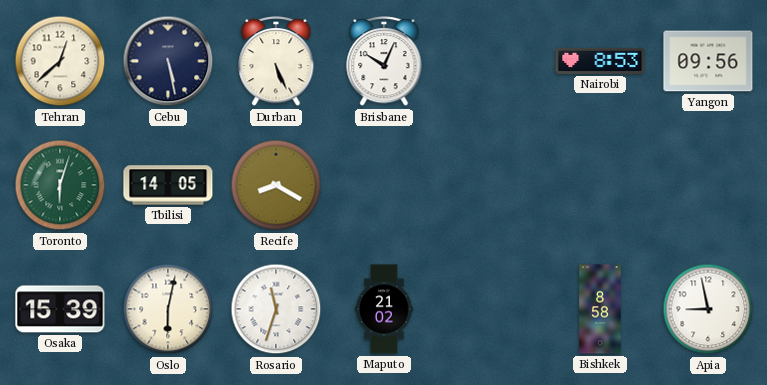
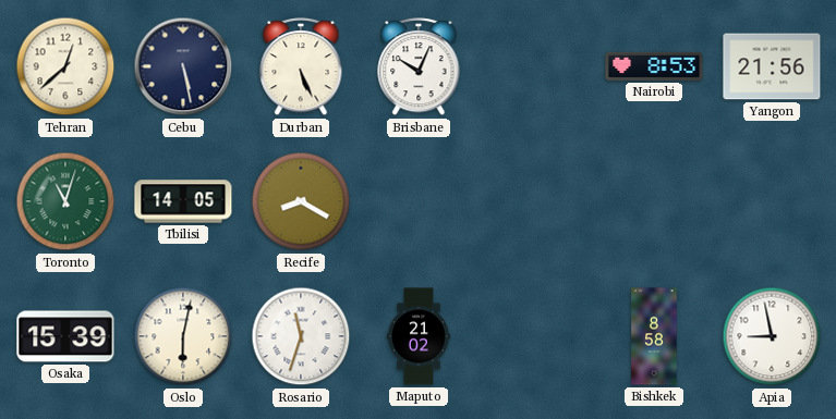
Yangon: 09:56 -> 21:56 (772, 66)
Toronto: 6:03 -> 11:03 (65, 201)
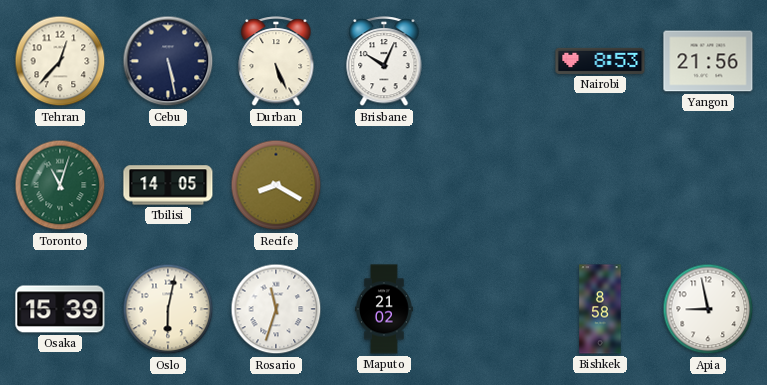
Tehran: 12:38 -> 12:37 (60, 61)
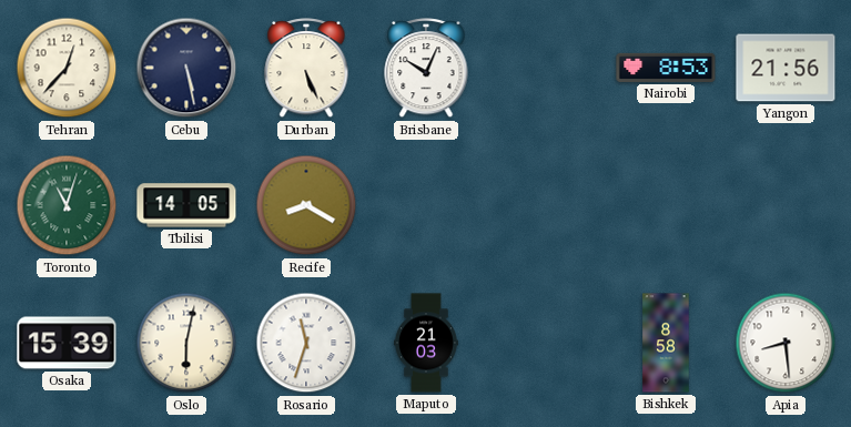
Maputo: 21:02 -> 21:03 (426, 343)
Apia: 8:58 -> 8:29 (786, 343)
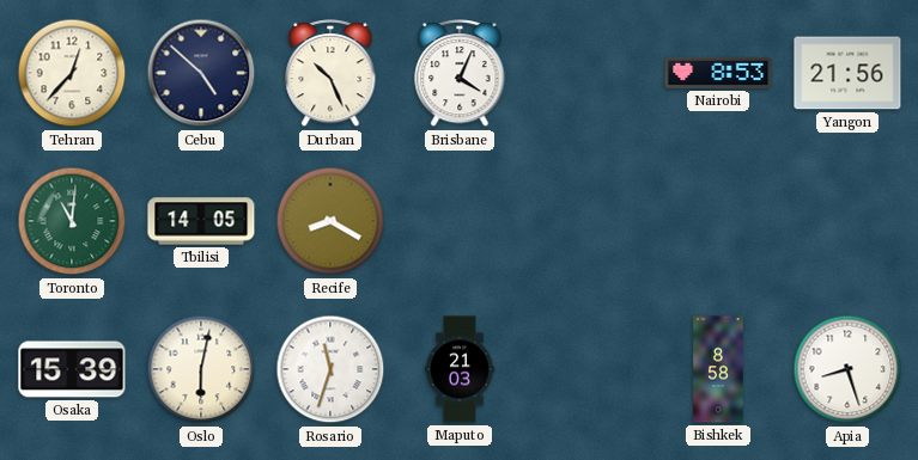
Cebu: 5:28 -> 4:52 (201, 73)
Durban: 5:26 -> 10:26 (330, 74)
Brisbane: 10:04 -> 4:04 (460, 74)
Toronto: 11:03 -> 11:01 (72, 221)
Apia: 8:29 -> 8:27 (847, 369)
